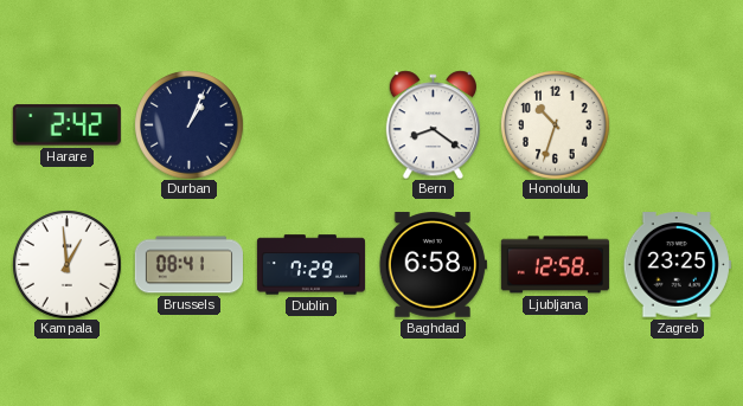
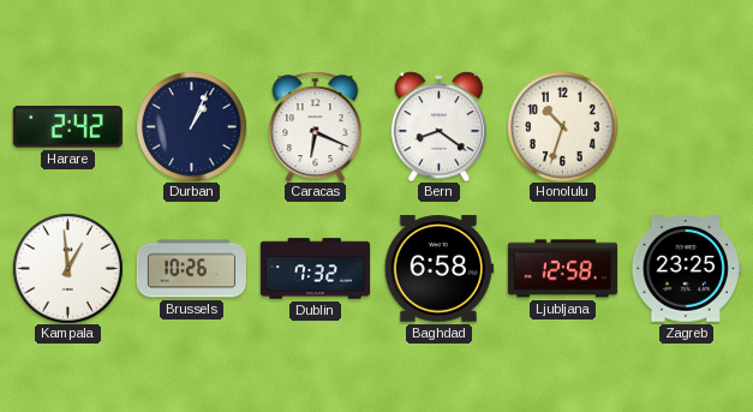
Caracas: none -> 6:19 (316, 126)
Brussels: 08:41 -> 10:26 (191, 269)
Dublin: 7:29 -> 7:32 (315, 269)
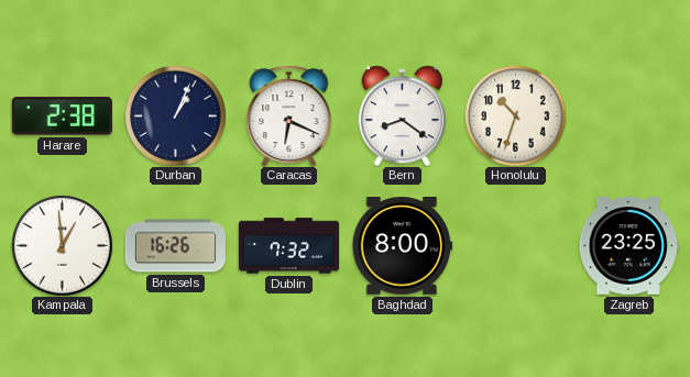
Harare: 2:42 -> 2:38 (62, 117)
Brussels: 10:26 -> 16:26 (175, 246)
Baghdad: 6:58 -> 8:00 (402, 246)
Ljubljana: 12:58 -> none (562, 269)
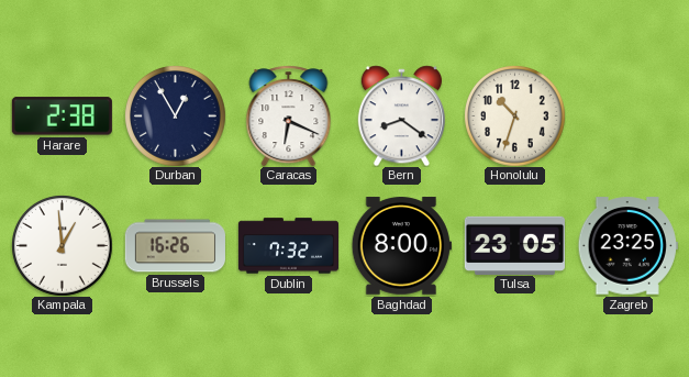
Durban: 1:04 -> 12:55 (176, 117)
Tulsa: none -> 23:05 (514, 245)
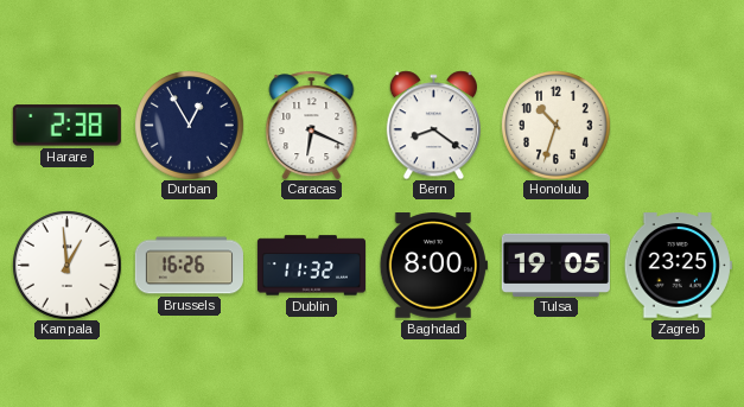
Dublin: 7:32 -> 11:32 (311, 266)
Tulsa: 23:05 -> 19:05 (555, 265)
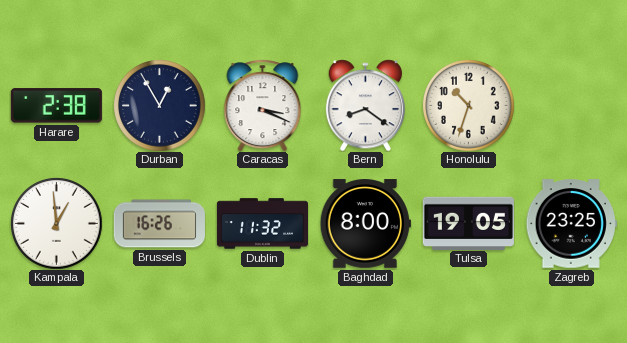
Caracas: 6:19 -> 3:19 (263, 105)
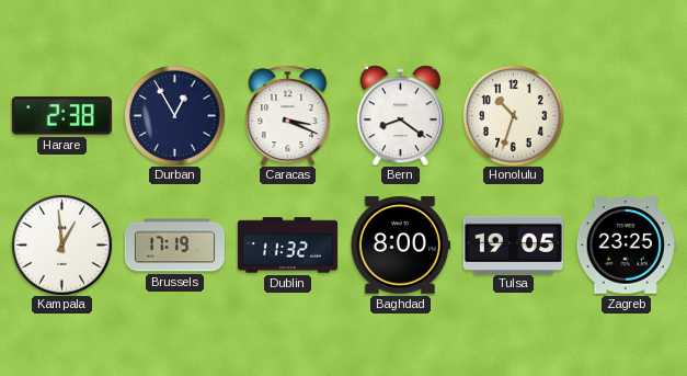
Brussels: 16:26 -> 17:19 (174, 246)
